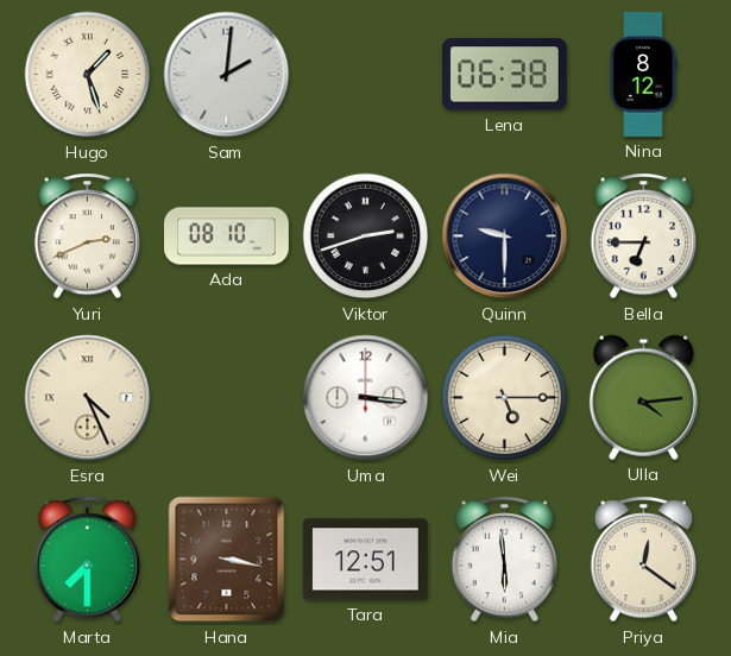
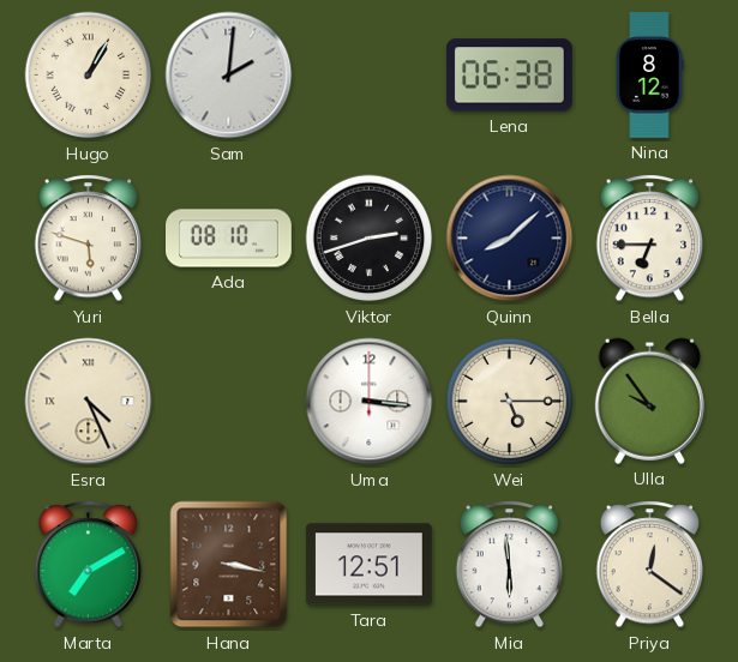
Hugo: 1:27 -> 1:05 (89, 76)
Yuri: 2:41 -> 5:48 (89, 239)
Quinn: 9:30 -> 8:08 (510, 239)
Ulla: 4:14 -> 9:54 (649, 401)
Marta: 7:30 -> 7:10 (89, 565)
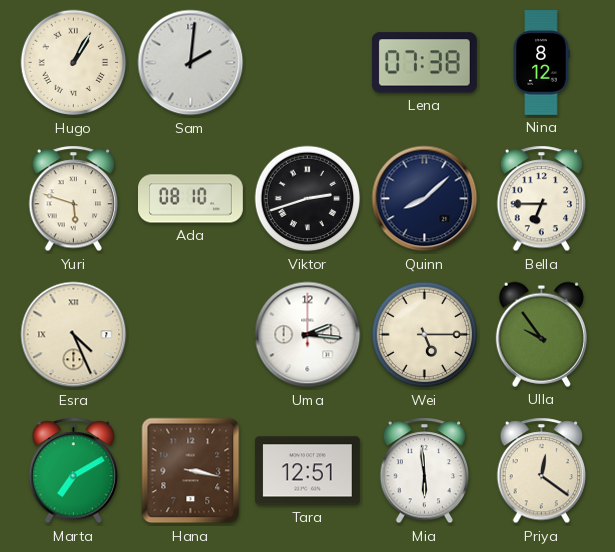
Lena: 06:38 -> 07:38 (424, 63)
Uma: 3:16 -> 2:16 (308, 335)
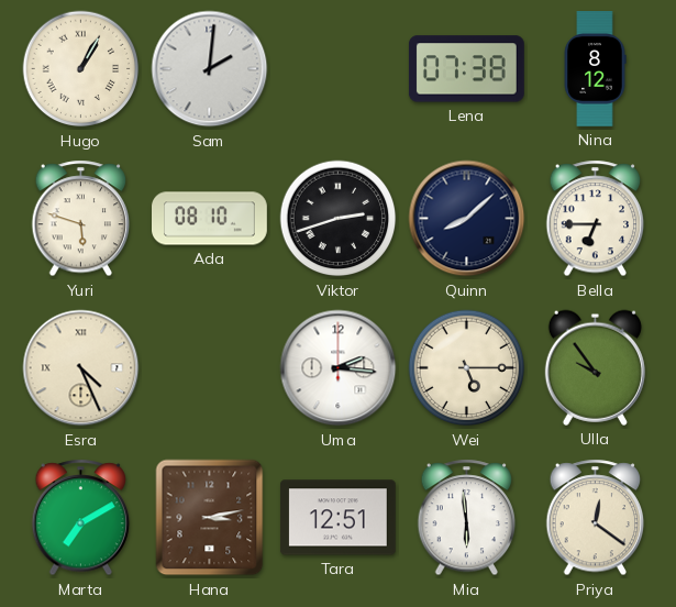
Hana: 3:17 -> 3:13 (210, 518)
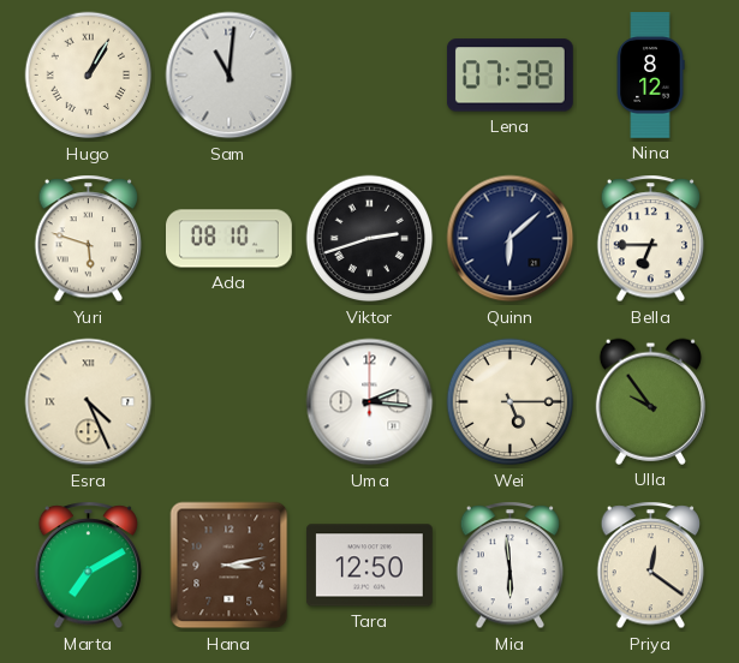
Sam: 2:01 -> 11:01 (230, 76)
Quinn: 8:08 -> 6:08 (511, 239)
Tara: 12:51 -> 12:50 (369, 566)
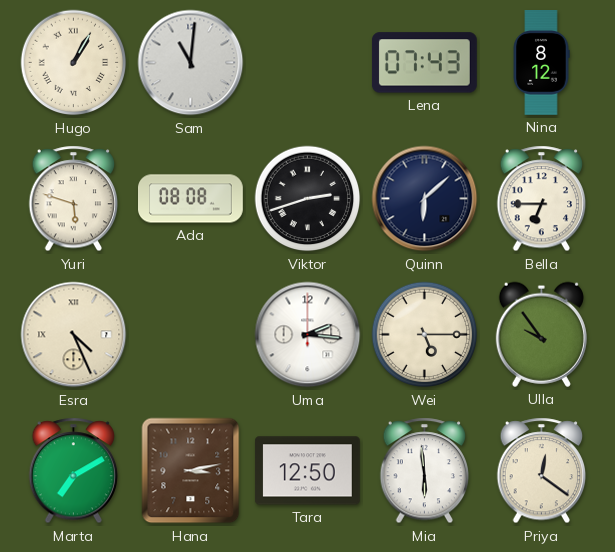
Lena: 07:38 -> 07:43 (424, 63)
Ada: 08:10 -> 08:08 (191, 199)
